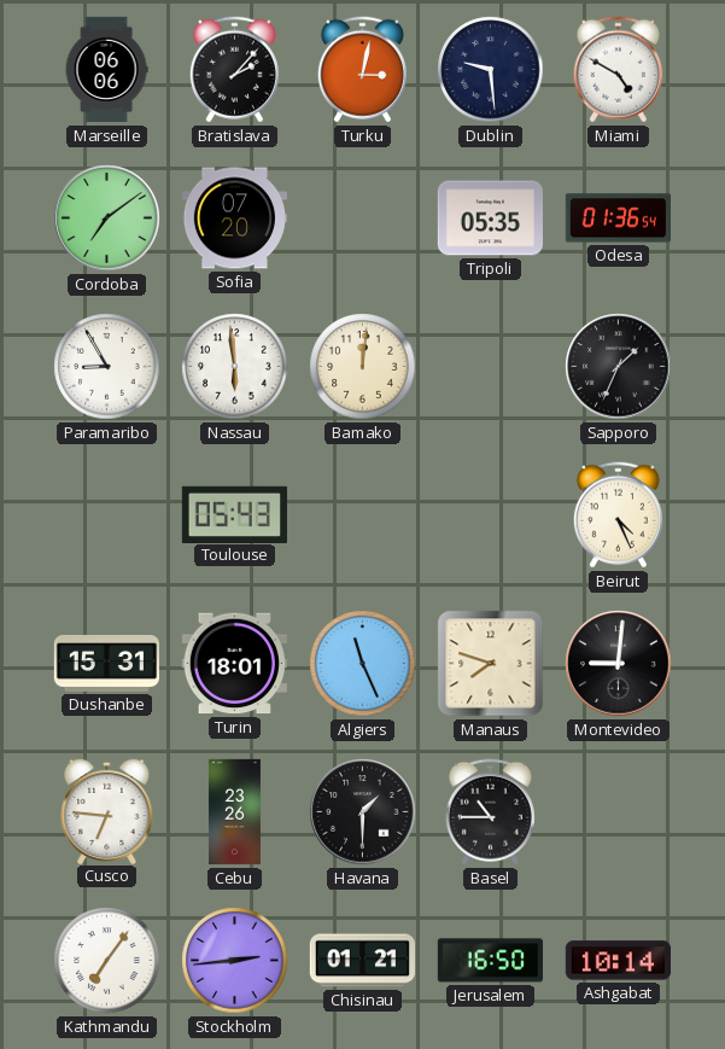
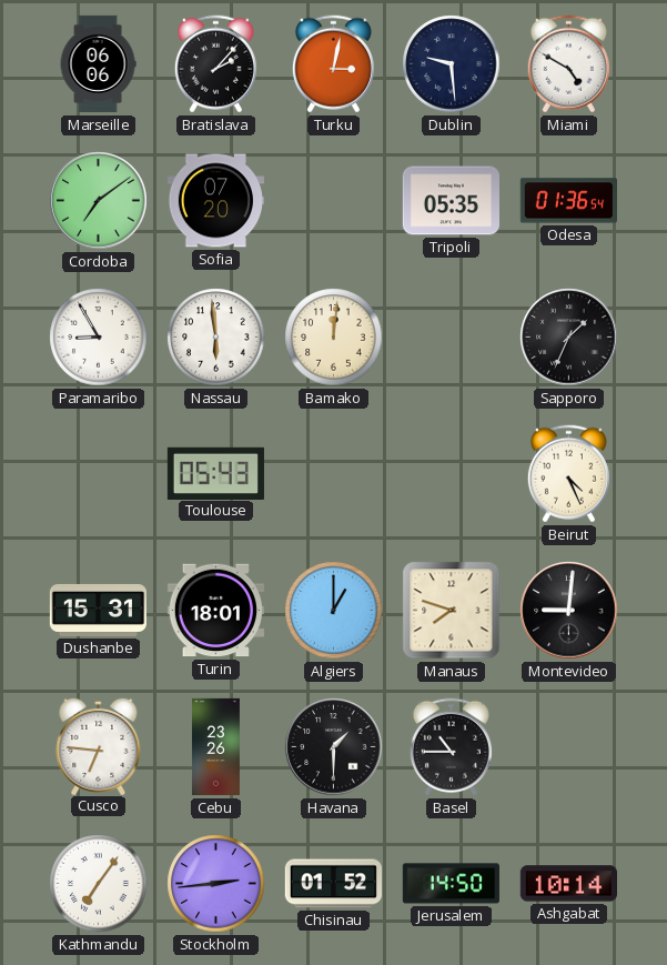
Algiers: 11:26 -> 1:00 (334, 611)
Chisinau: 01:21 -> 01:52 (333, 884)
Jerusalem: 16:50 -> 14:50 (451, 884)
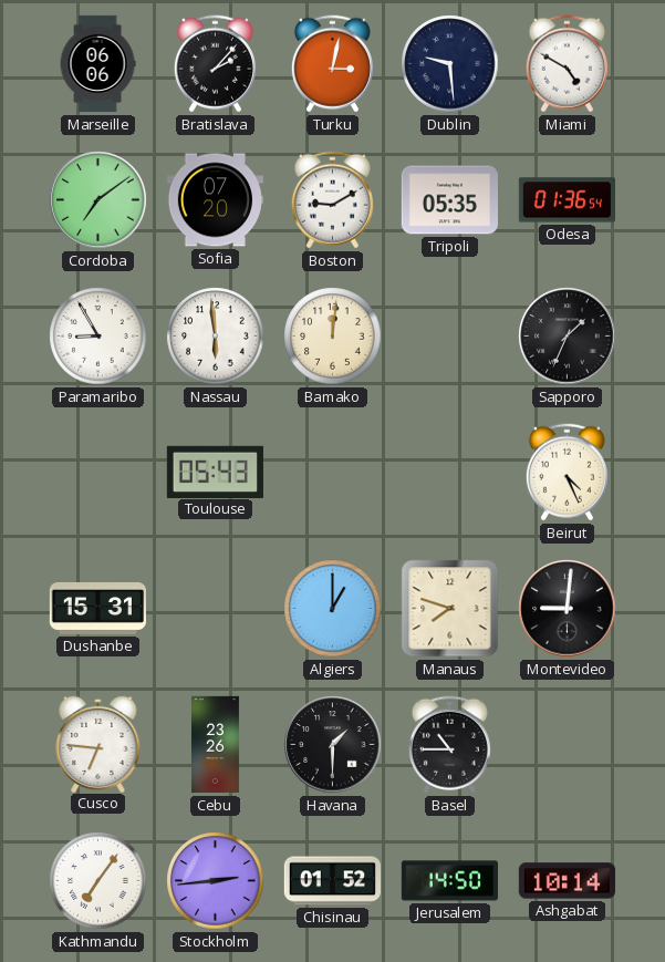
Boston: none -> 9:10 (332, 200)
Turin: 18:01 -> none (215, 611)
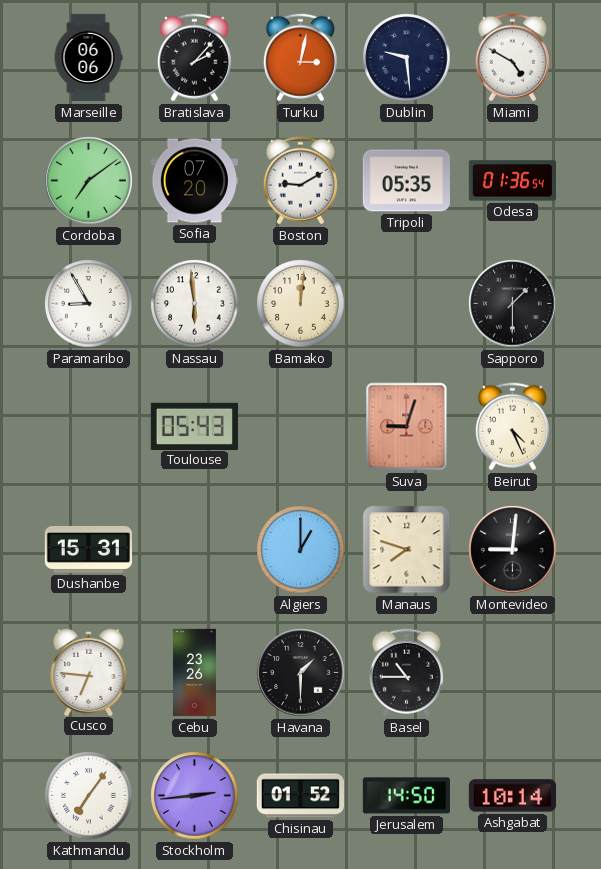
Sapporo: 1:34 -> 1:30 (513, 304)
Suva: none -> 9:03 (407, 427)
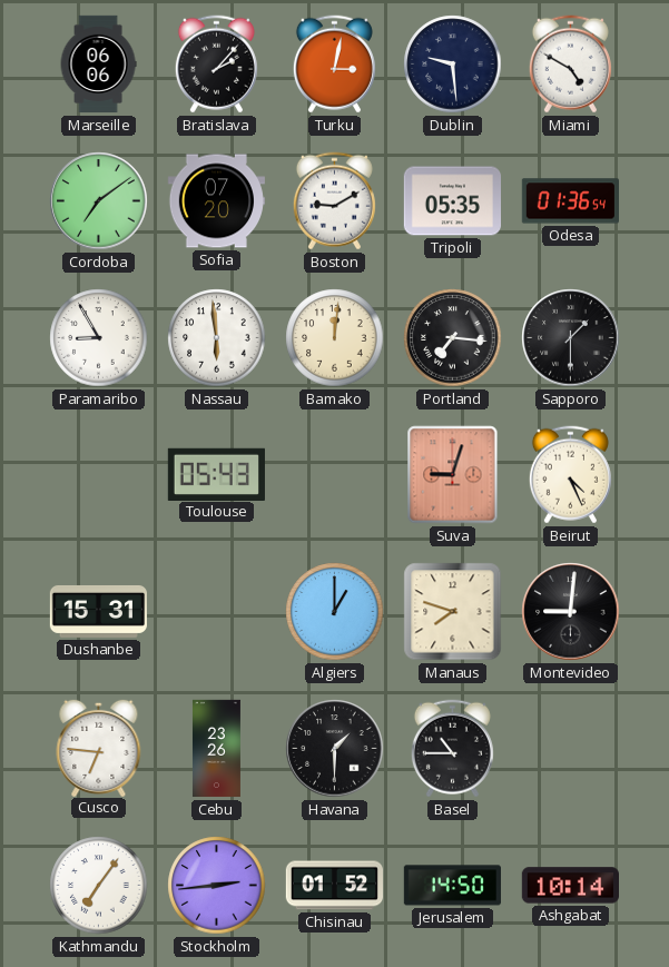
Portland: none -> 7:16 (453, 338)
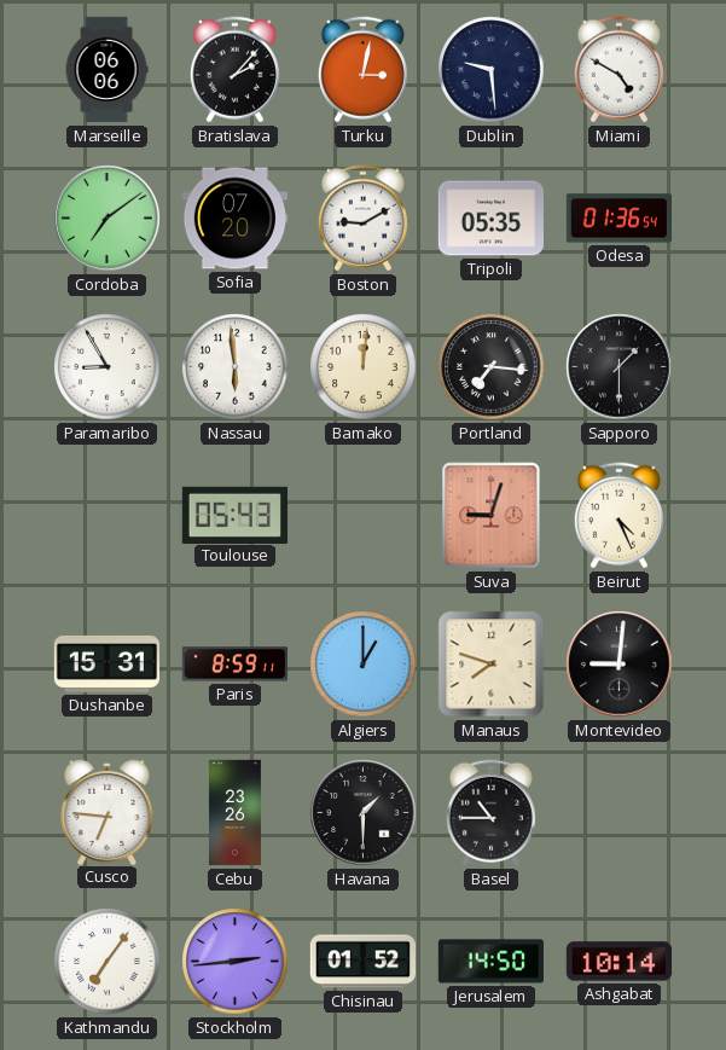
Paris: none -> 8:59 (234, 665)
